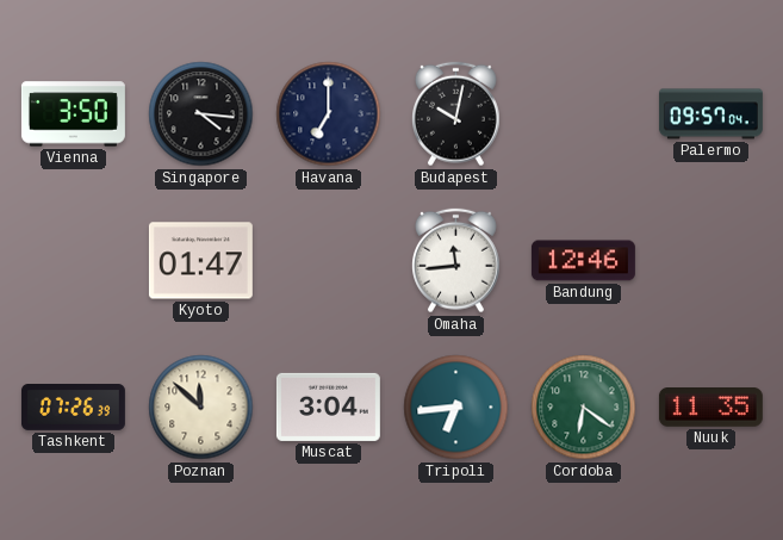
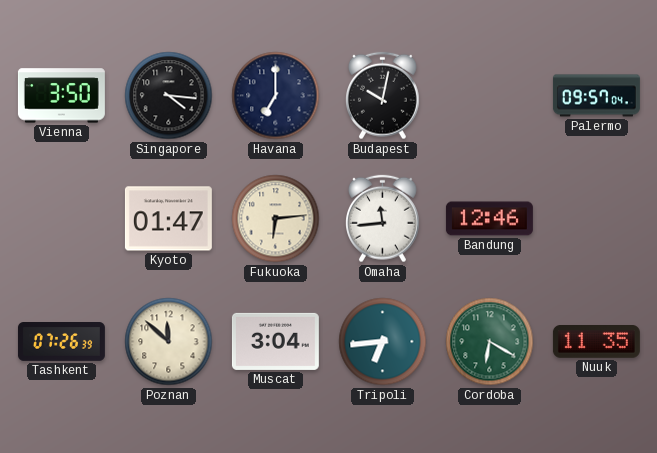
Fukuoka: none -> 6:14 (276, 219)
Cordoba: 6:21 -> 6:20 (490, 342)
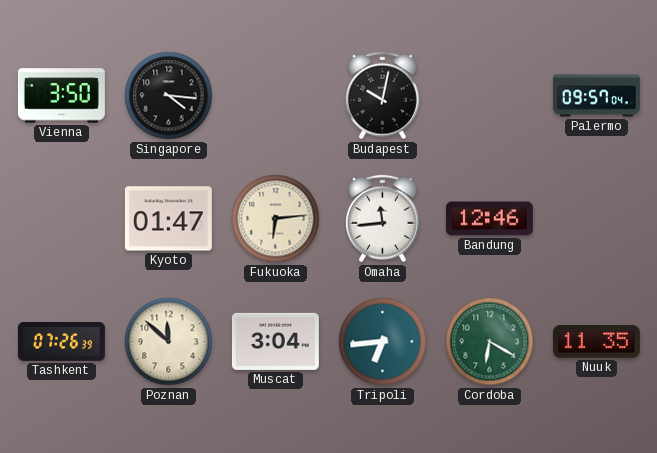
Havana: 7:00 -> none (276, 96)
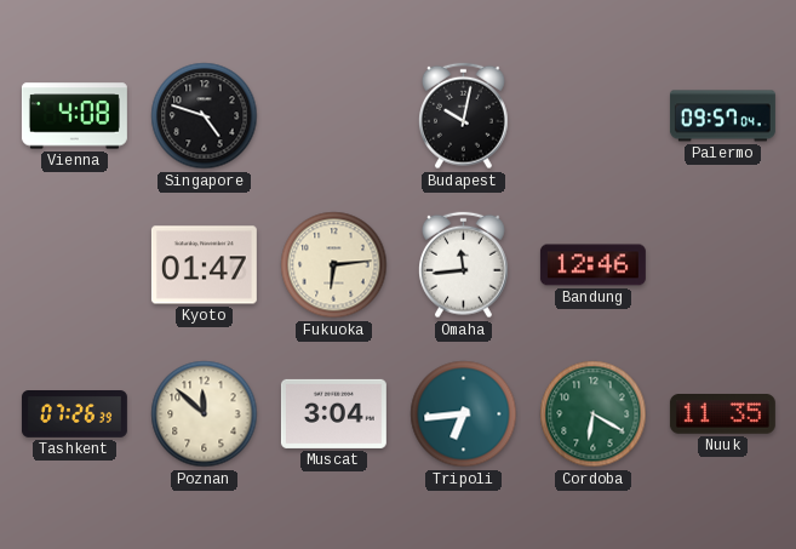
Vienna: 3:50 -> 4:08 (74, 116)
Singapore: 4:16 -> 4:48 (205, 116)
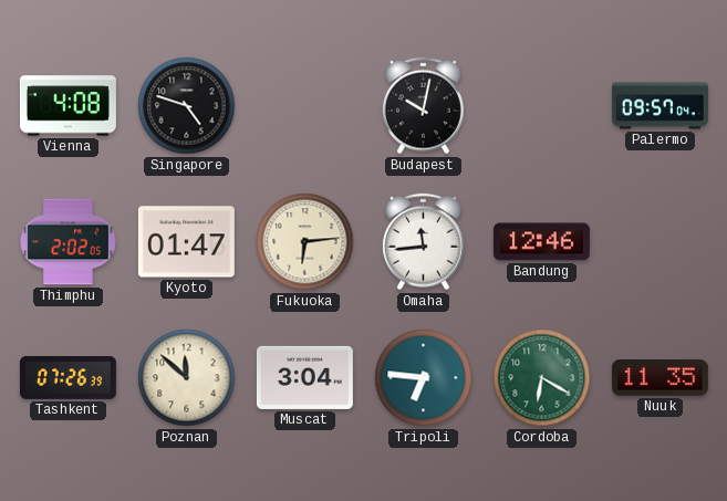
Thimphu: none -> 2:02 (67, 242)
Tripoli: 6:44 -> 6:46 (424, 378)
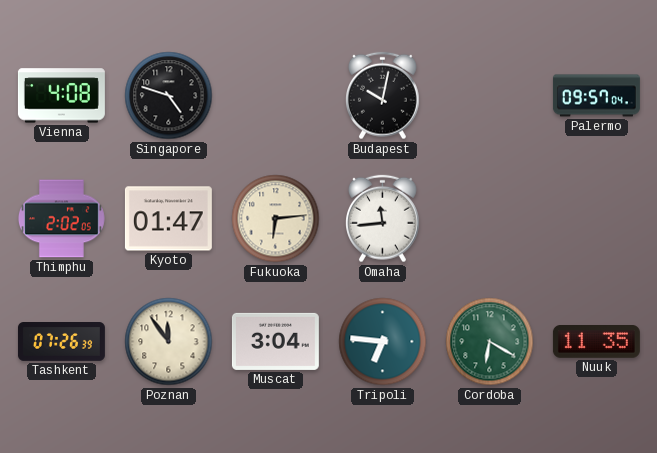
Bandung: 12:46 -> none (541, 242)
Poznan: 11:52 -> 11:54 (169, 342)
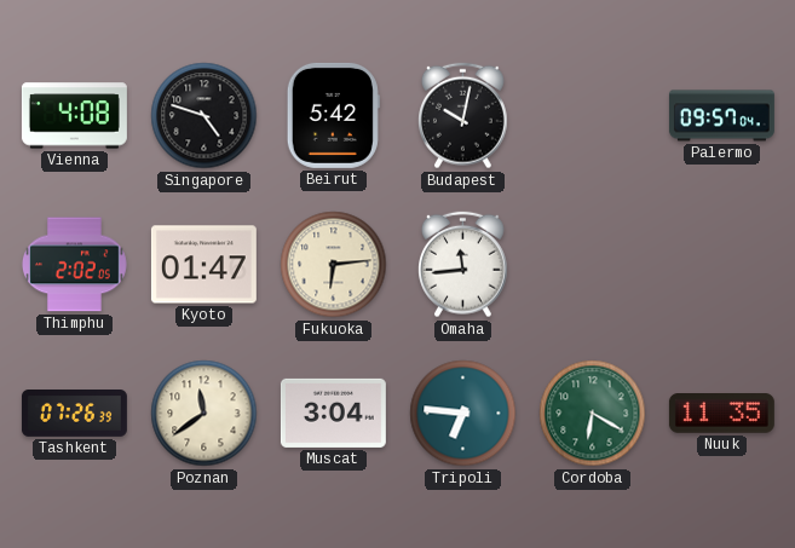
Beirut: none -> 5:42 (333, 115)
Poznan: 11:54 -> 11:39 (204, 414)
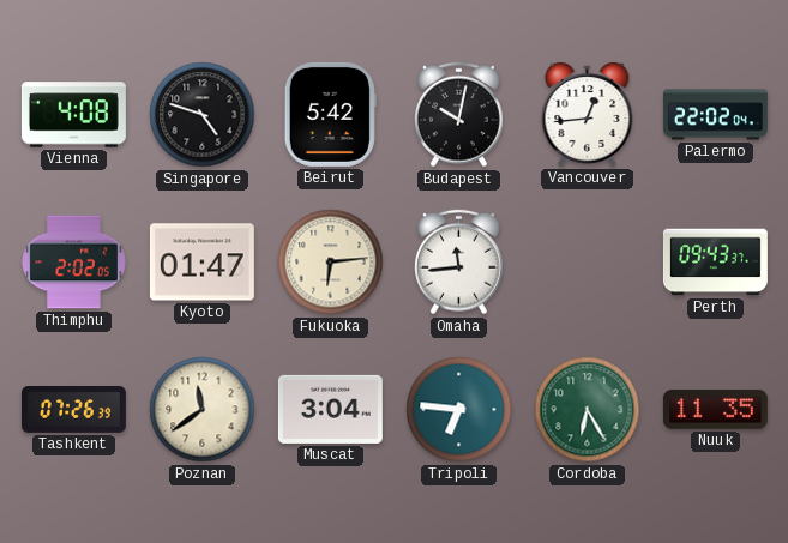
Vancouver: none -> 12:44 (588, 115)
Palermo: 09:57 -> 22:02 (715, 115)
Perth: none -> 09:43 (715, 263)
Cordoba: 6:20 -> 6:25 (588, 410)
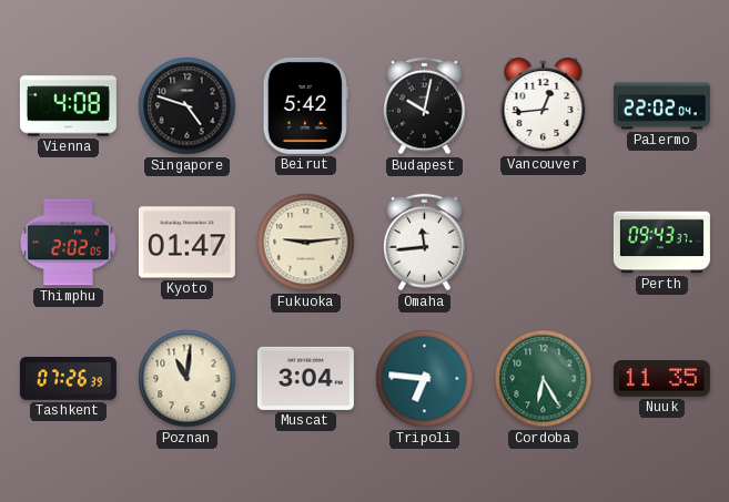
Fukuoka: 6:14 -> 9:14 (306, 243)
Poznan: 11:39 -> 11:01 (188, 379)
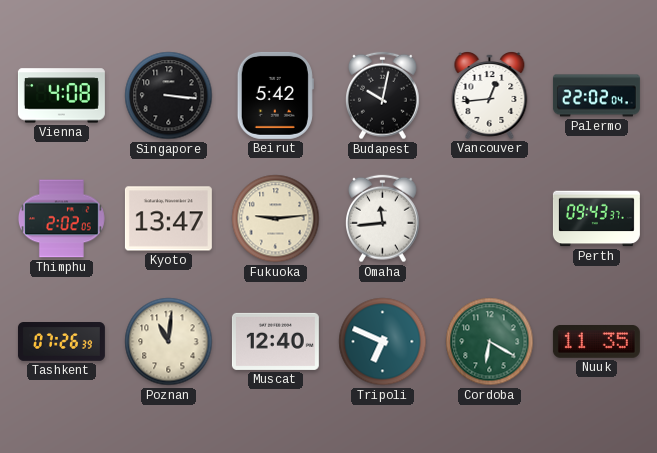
Singapore: 4:48 -> 3:16 (169, 96)
Kyoto: 01:47 -> 13:47 (168, 219)
Muscat: 3:04 -> 12:40 (275, 341)
Tripoli: 6:46 -> 6:49 (383, 342)
Cordoba: 6:25 -> 6:20 (490, 342)
